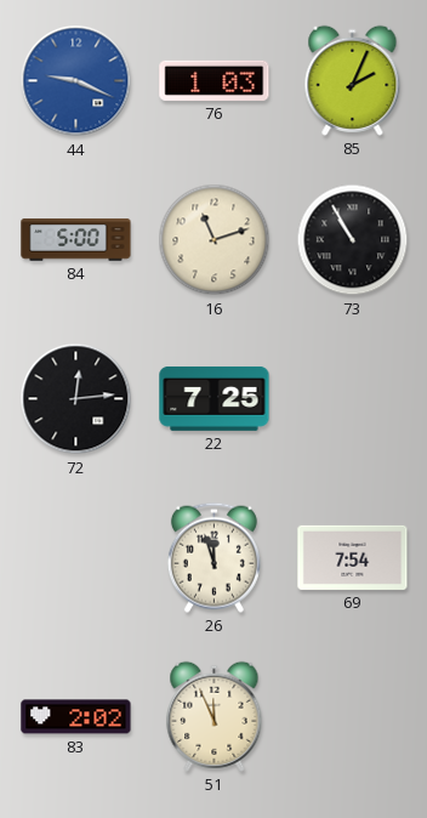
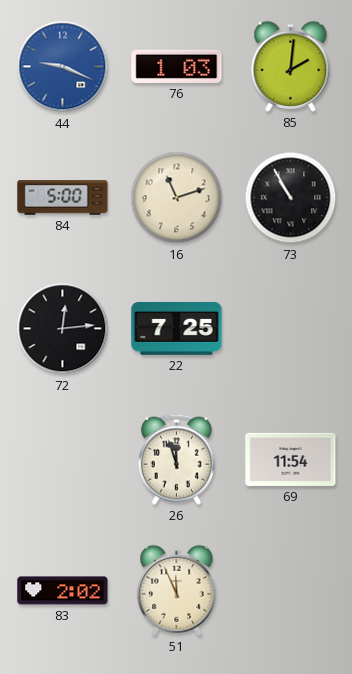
85: 2:04 -> 2:01 (291, 66)
69: 7:54 -> 11:54 (291, 459)
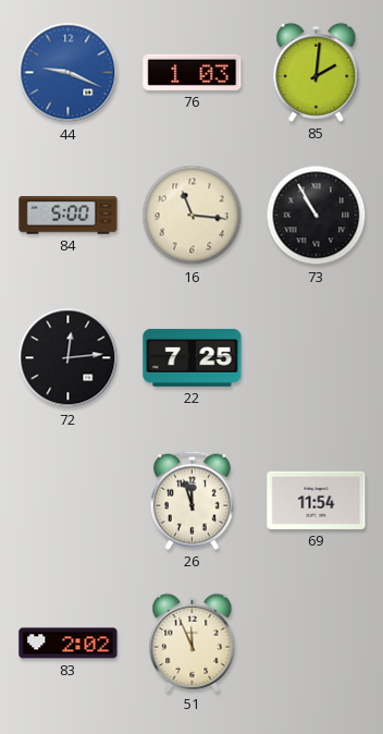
16: 11:12 -> 11:16 (193, 216)
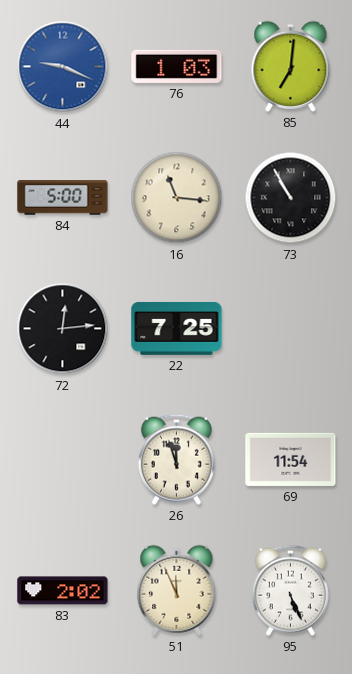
85: 2:01 -> 7:01 (291, 66)
95: none -> 5:26 (290, 590)
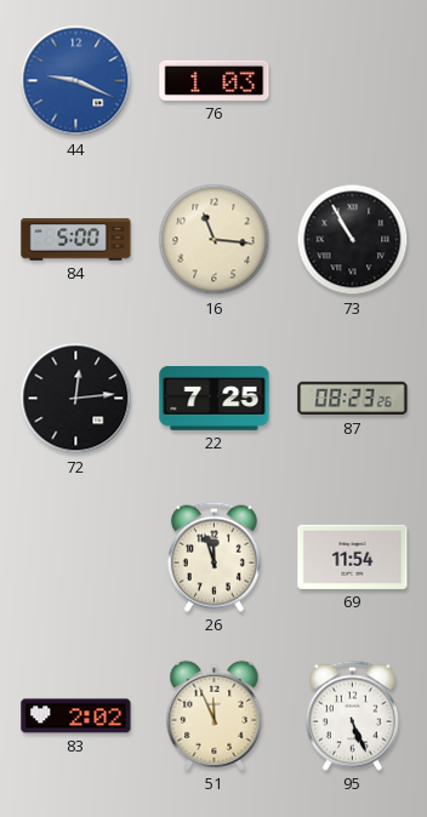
85: 7:01 -> none (291, 66)
87: none -> 08:23 (353, 399)
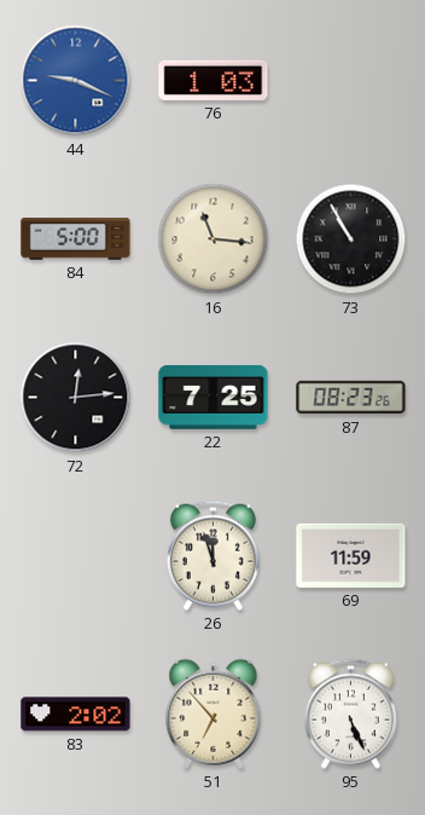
69: 11:54 -> 11:59 (351, 555)
51: 11:56 -> 6:53 (214, 713)
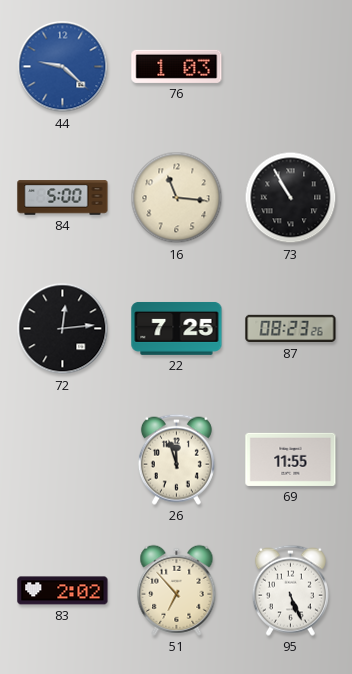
44: 9:19 -> 9:22 (63, 67)
69: 11:59 -> 11:55 (291, 459)
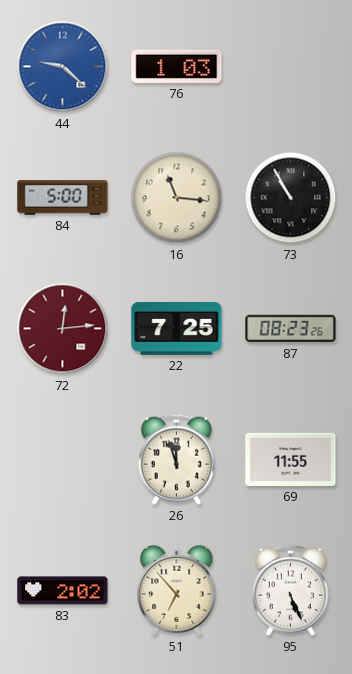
72 dial: black -> burgundy (63, 329)
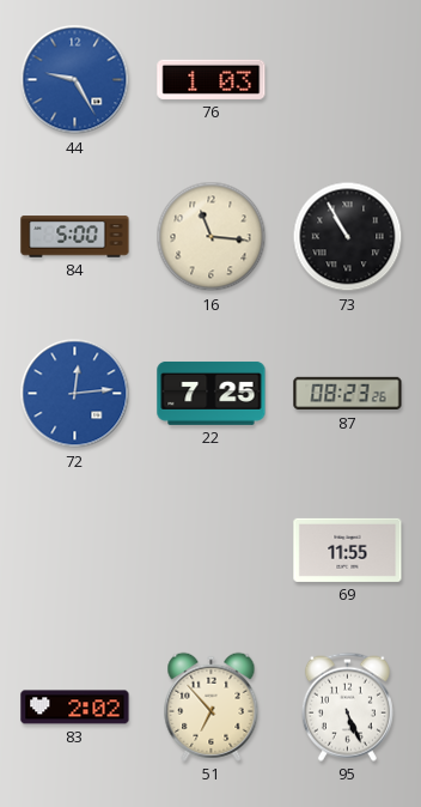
44: 9:22 -> 9:25 (75, 80)
72 dial: burgundy -> blue (75, 394)
26: 11:57 -> none (176, 459)
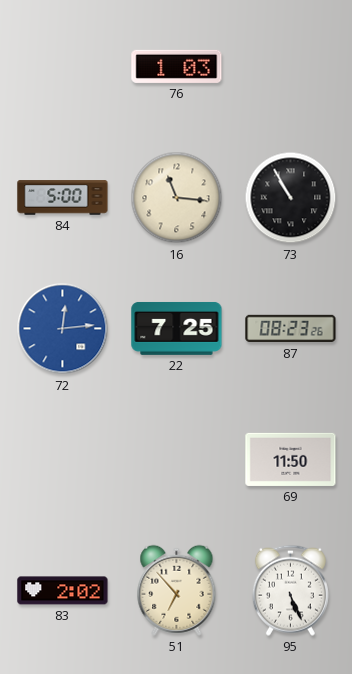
44: 9:25 -> none (75, 80)
69: 11:55 -> 11:50 (291, 459)
